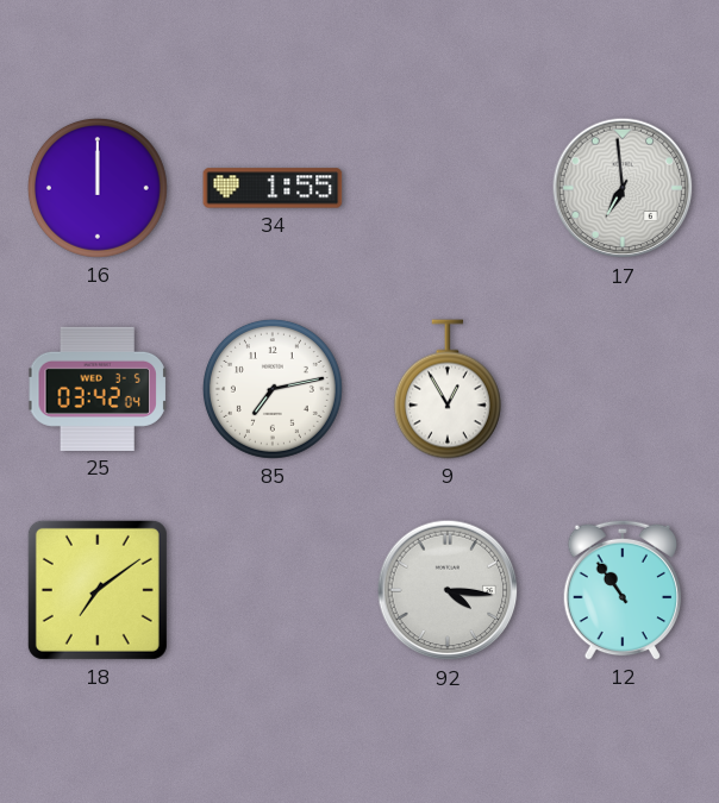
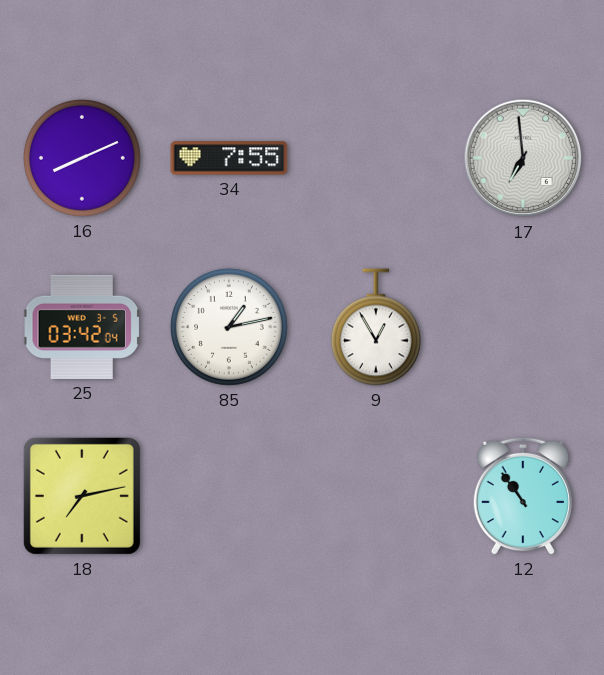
16: 12:00 -> 8:11 (82, 158)
34: 1:55 -> 7:55 (229, 158)
85: 7:13 -> 1:13 (229, 327)
18: 7:09 -> 7:13 (82, 496)
92: 4:16 -> none (448, 590)
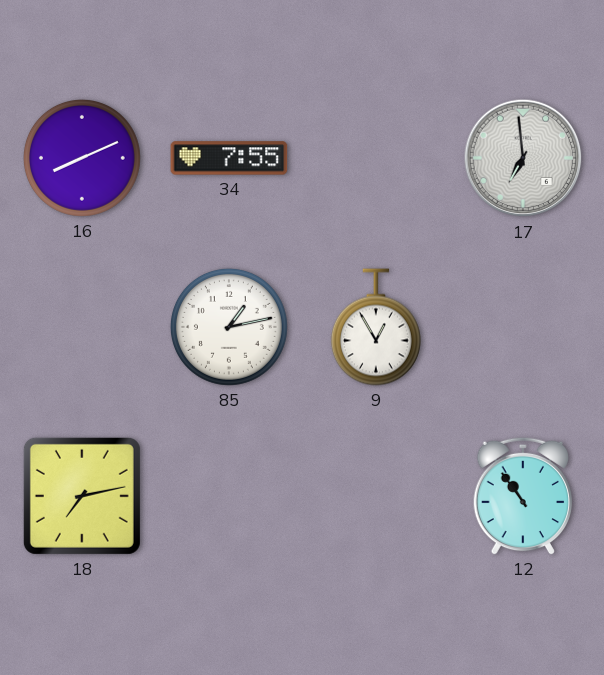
25: 03:42 -> none (82, 327)
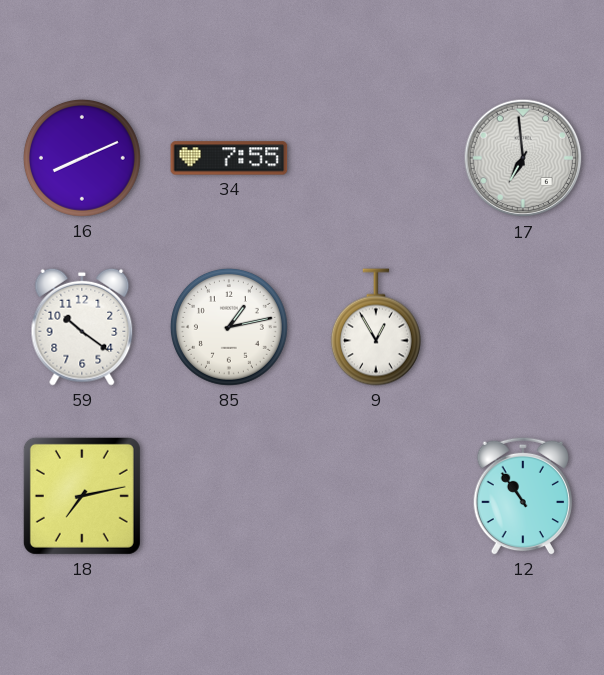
59: none -> 10:21 (82, 327)
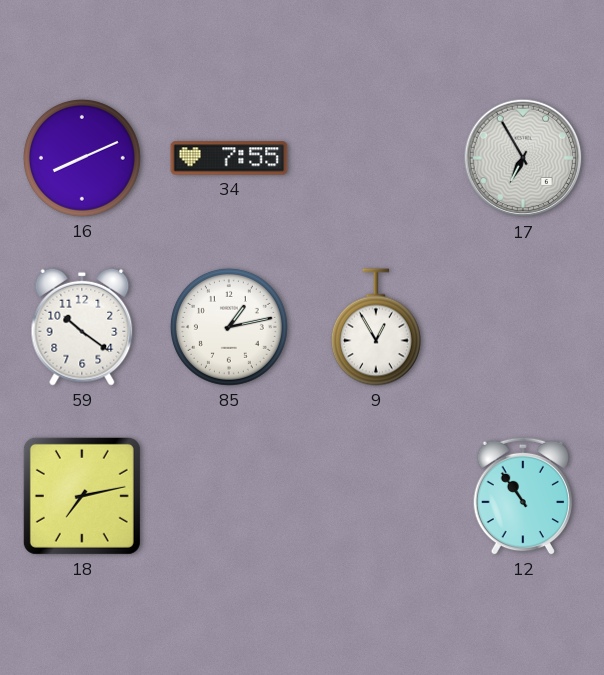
17: 6:59 -> 6:55 (523, 158)
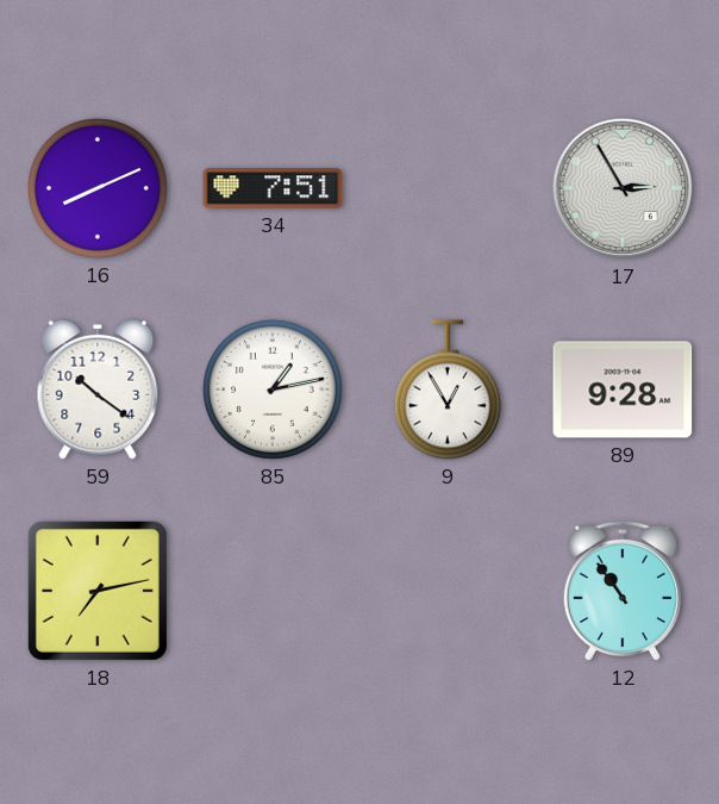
34: 7:55 -> 7:51 (273, 188)
17: 6:55 -> 2:55 (623, 188)
89: none -> 9:28 (623, 389)
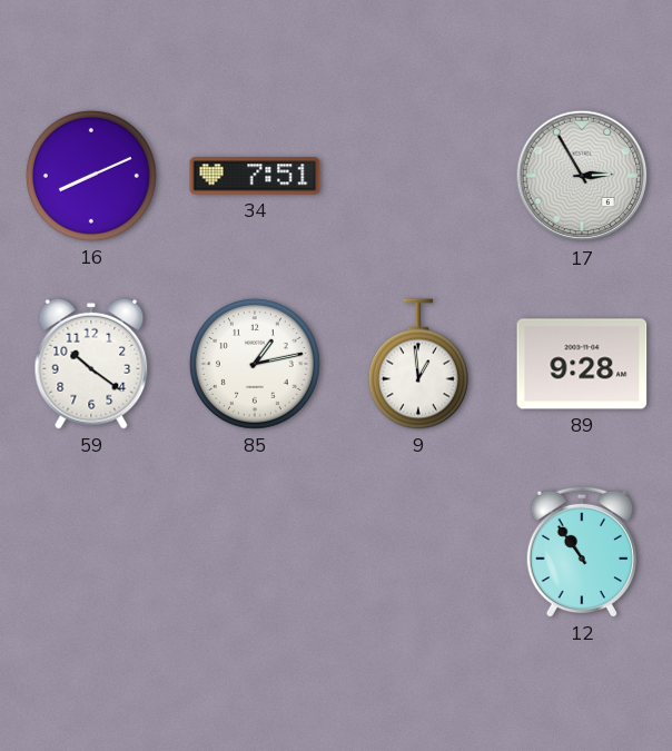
9: 12:55 -> 12:59 (418, 364)
18: 7:13 -> none (98, 591)
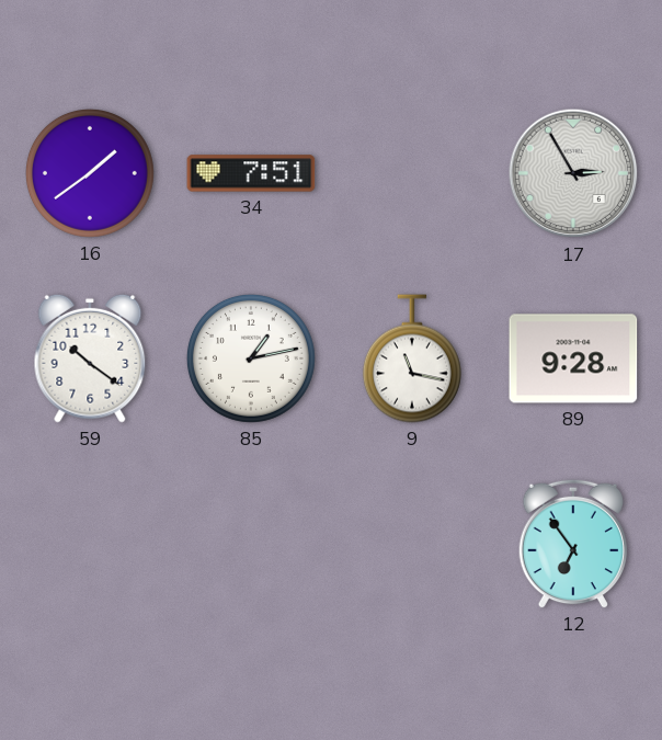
16: 8:11 -> 1:39 (90, 173)
9: 12:59 -> 11:17 (412, 358)
12: 10:54 -> 6:54 (572, 544)
